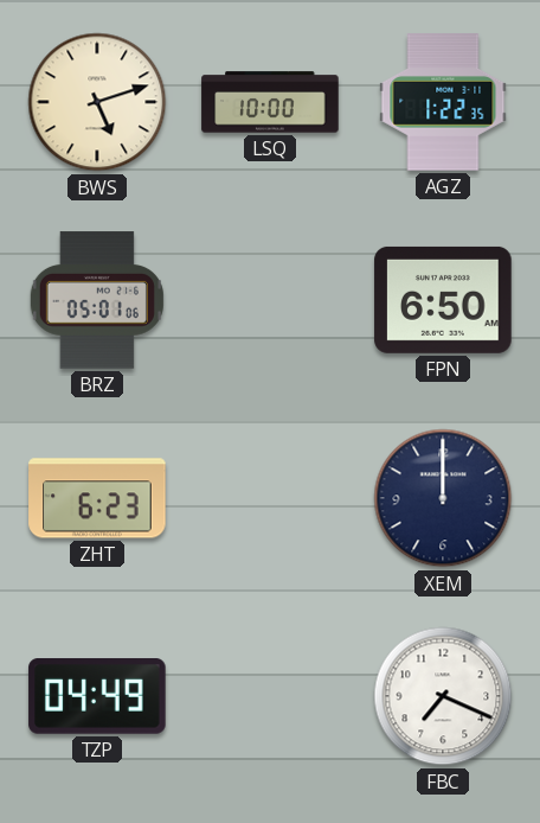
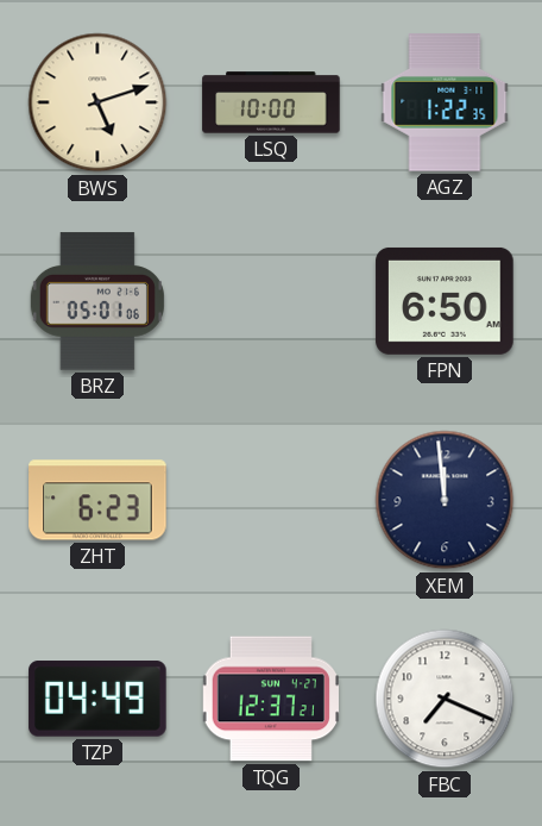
XEM: 12:00 -> 11:59 (445, 500)
TQG: none -> 12:37 (271, 699)
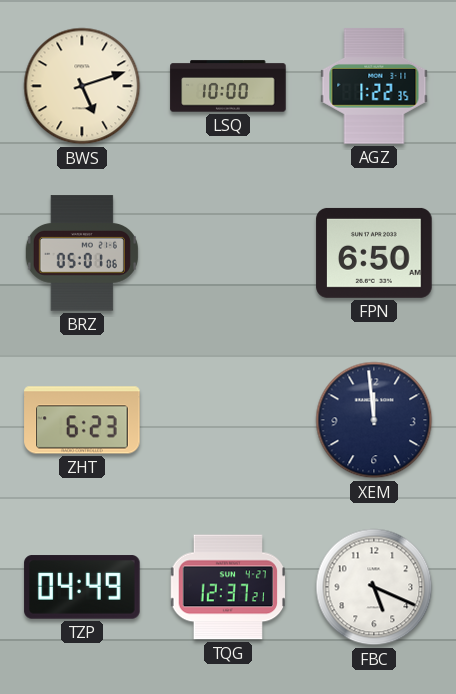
FBC: 7:19 -> 5:19 (374, 587)
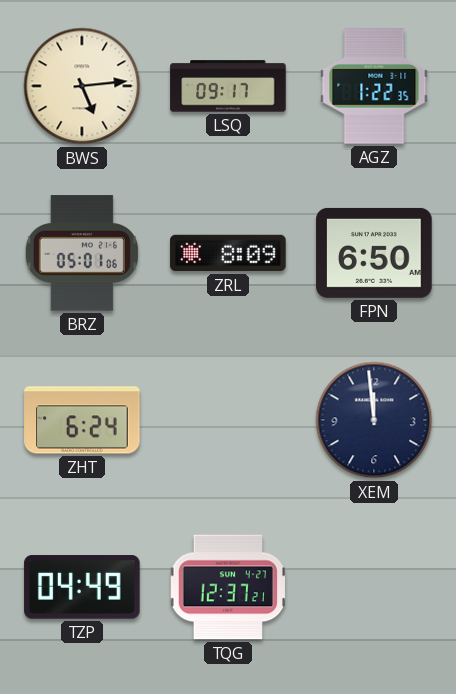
BWS: 5:12 -> 5:14 (82, 86)
LSQ: 10:00 -> 09:17 (228, 86)
ZRL: none -> 8:09 (228, 253)
ZHT: 6:23 -> 6:24 (82, 420)
FBC: 5:19 -> none (374, 587)
